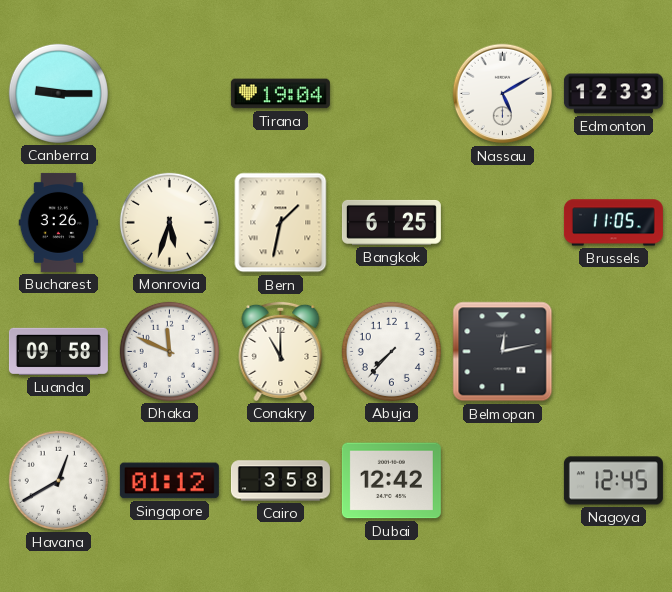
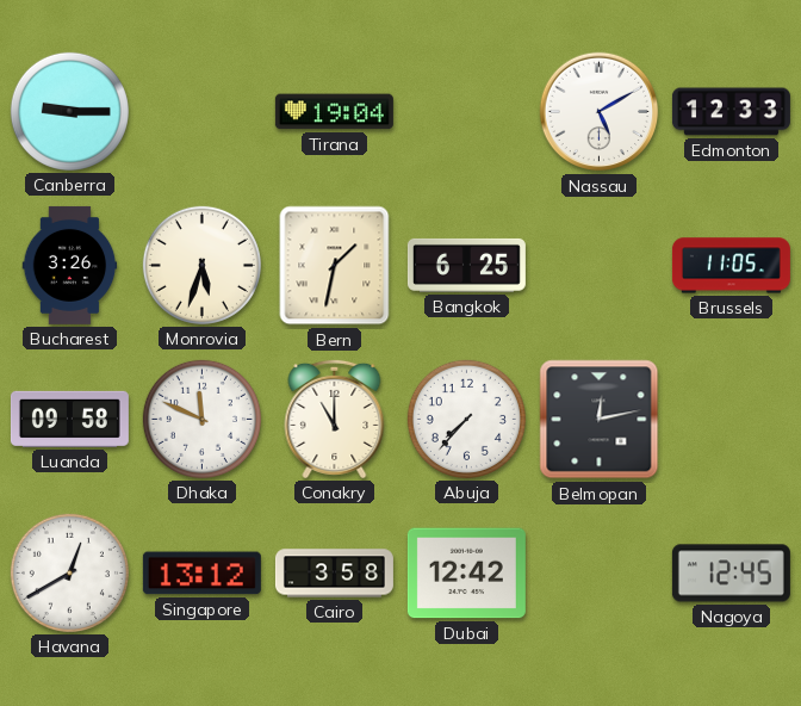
Singapore: 01:12 -> 13:12 (201, 574)
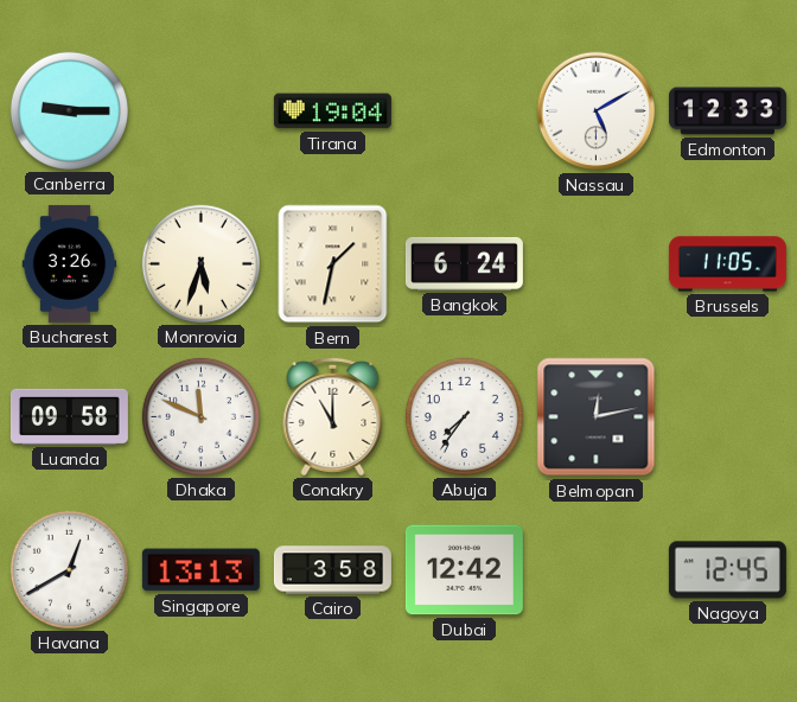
Bangkok: 6:25 -> 6:24 (464, 263)
Abuja: 7:37 -> 7:36 (464, 416)
Singapore: 13:12 -> 13:13 (200, 570)
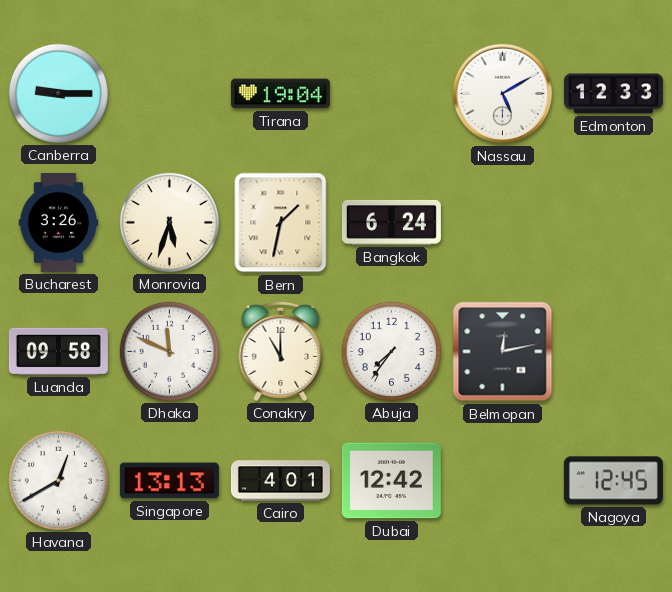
Brussels: 11:05 -> none (727, 264)
Cairo: 3:58 -> 4:01 (280, 481)
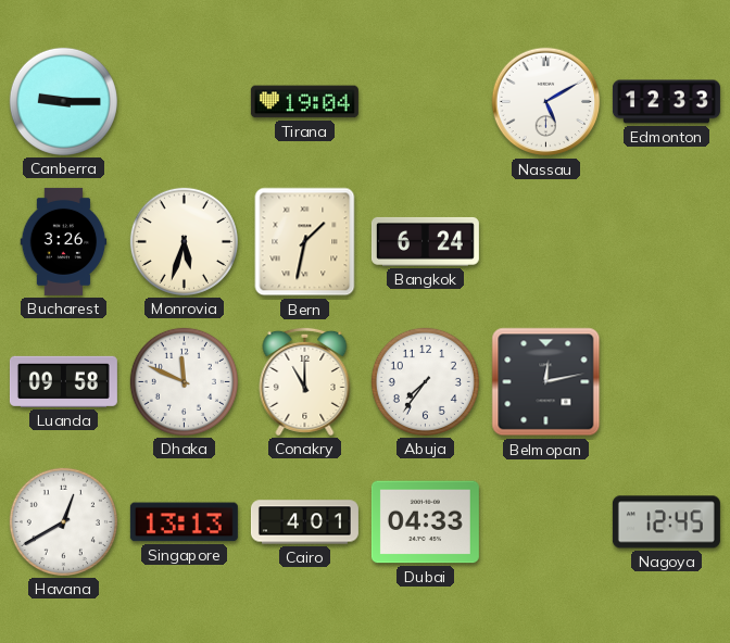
Dubai: 12:42 -> 04:33 (425, 522)
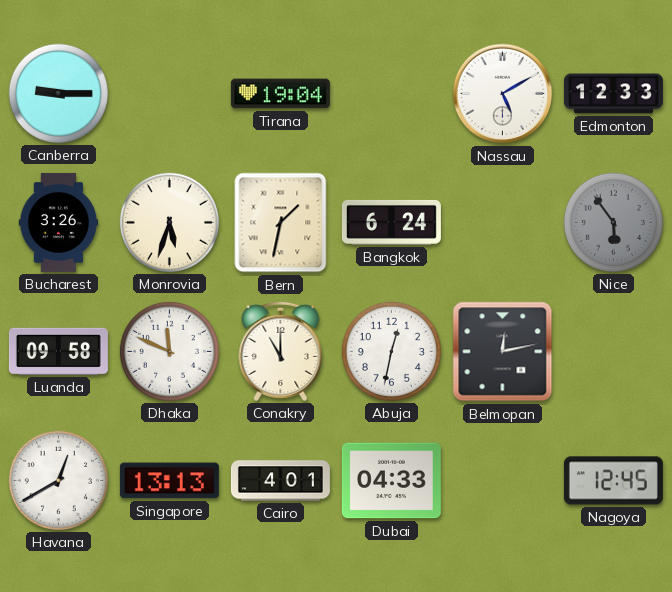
Nice: none -> 5:54 (613, 222)
Abuja: 7:36 -> 12:32 (391, 351)
